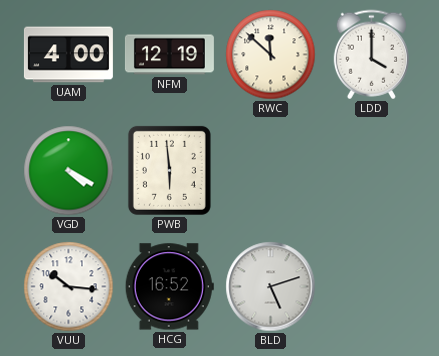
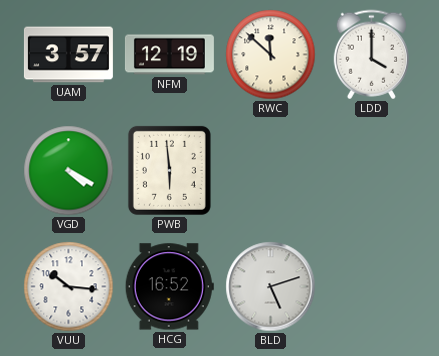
UAM: 4:00 -> 3:57 (68, 55)
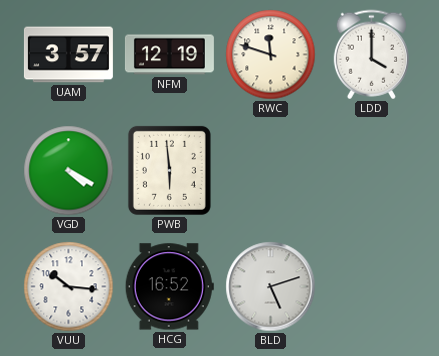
RWC: 11:52 -> 11:48 (271, 55)
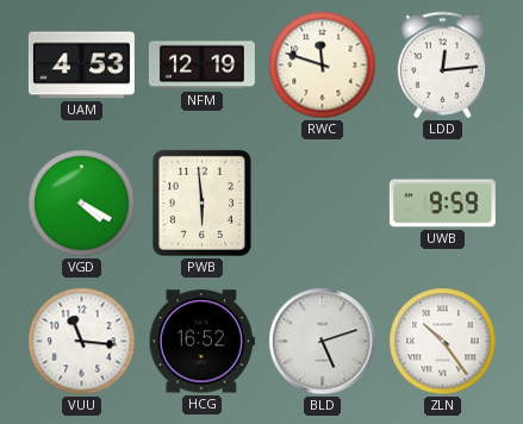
UAM: 3:57 -> 4:53 (81, 66)
LDD: 4:00 -> 12:14 (442, 66)
UWB: none -> 9:59 (442, 204)
VUU: 10:16 -> 11:16 (82, 342)
ZLN: none -> 10:24 (443, 342)
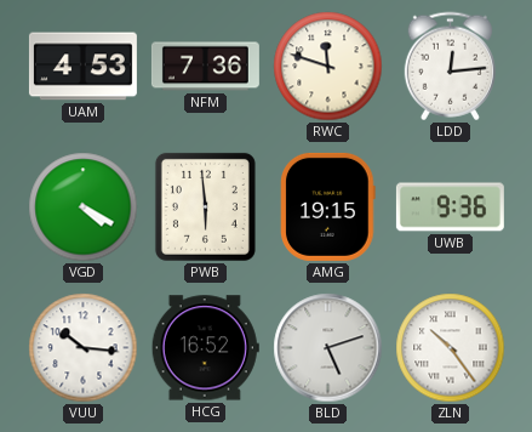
NFM: 12:19 -> 7:36 (205, 67)
AMG: none -> 19:15 (328, 206)
UWB: 9:59 -> 9:36 (450, 208)
VUU: 11:16 -> 10:16 (84, 348)
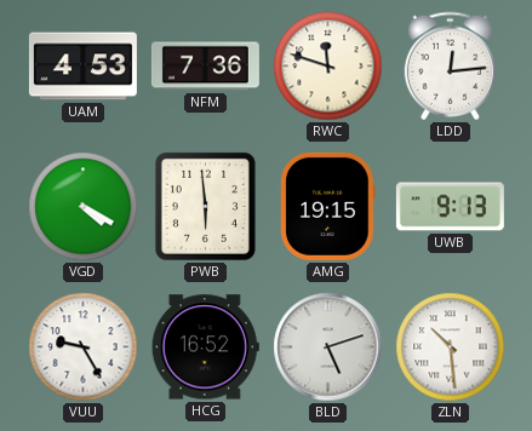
UWB: 9:36 -> 9:13 (450, 207)
VUU: 10:16 -> 9:25 (84, 347)
ZLN: 10:24 -> 10:29 (451, 347)
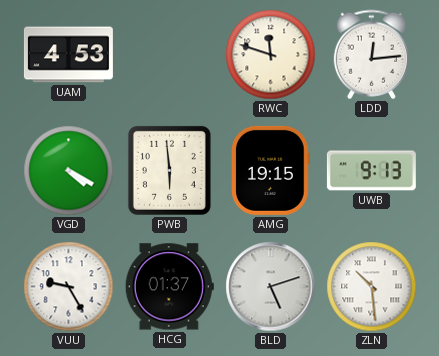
NFM: 7:36 -> none (205, 67)
HCG: 16:52 -> 01:37 (169, 287)
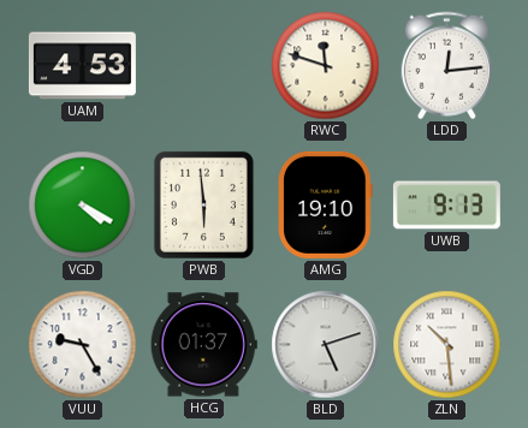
AMG: 19:15 -> 19:10 (326, 204)
